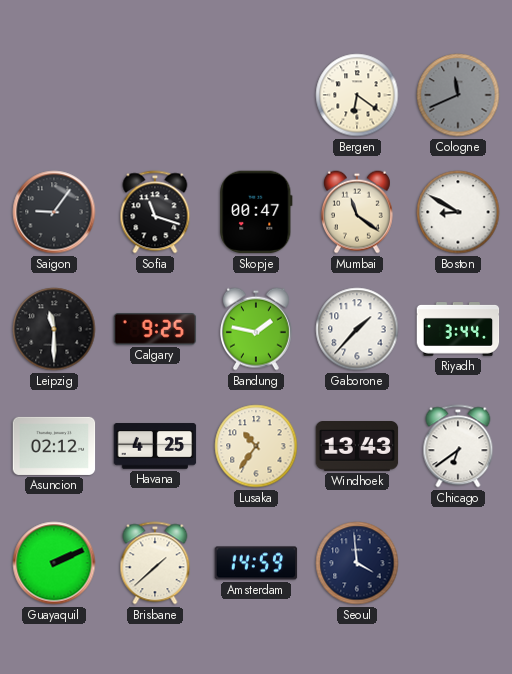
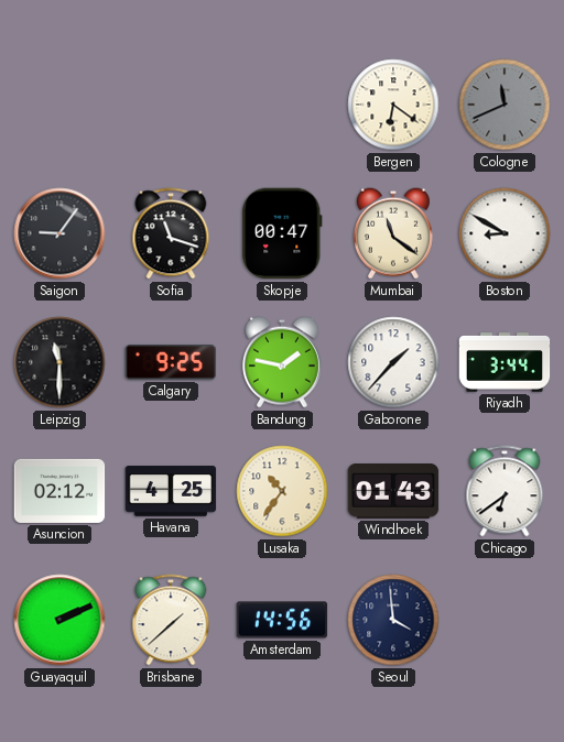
Windhoek: 13:43 -> 01:43 (393, 492)
Amsterdam: 14:59 -> 14:56 (282, 620)
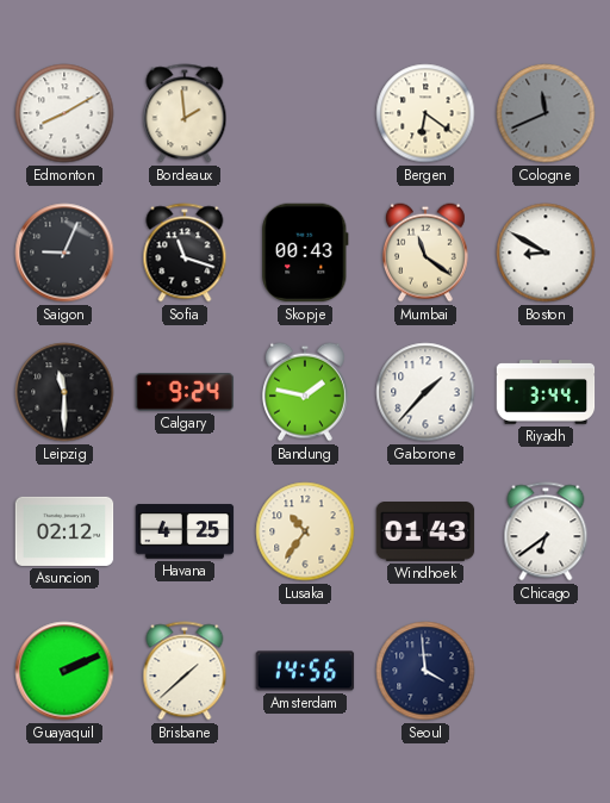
Edmonton: none -> 8:10 (64, 113)
Bordeaux: none -> 1:59 (185, 113)
Saigon: 9:06 -> 9:04 (64, 253)
Skopje: 00:47 -> 00:43 (305, 253)
Calgary: 9:25 -> 9:24 (185, 393)
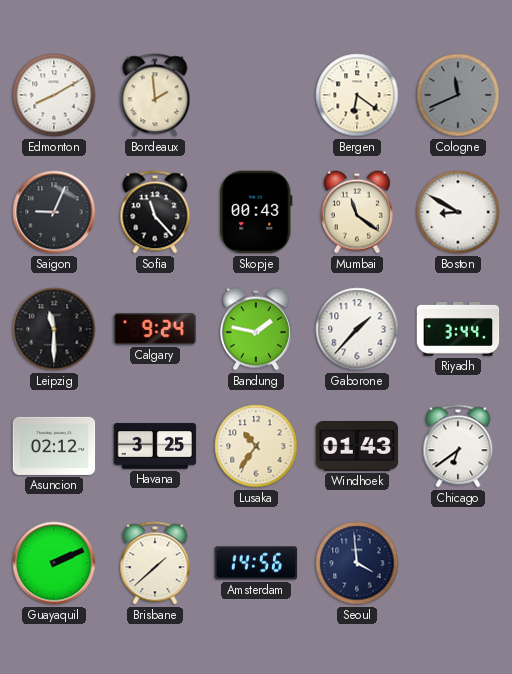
Sofia: 11:18 -> 11:23 (155, 212)
Havana: 4:25 -> 3:25 (155, 446)
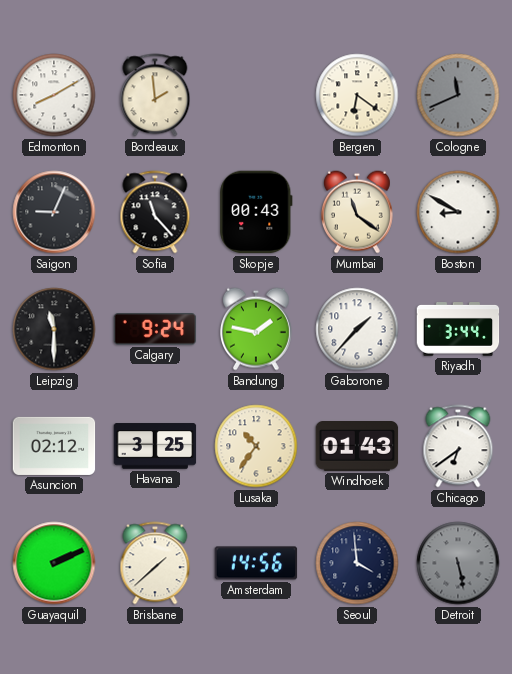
Detroit: none -> 5:28 (458, 563)
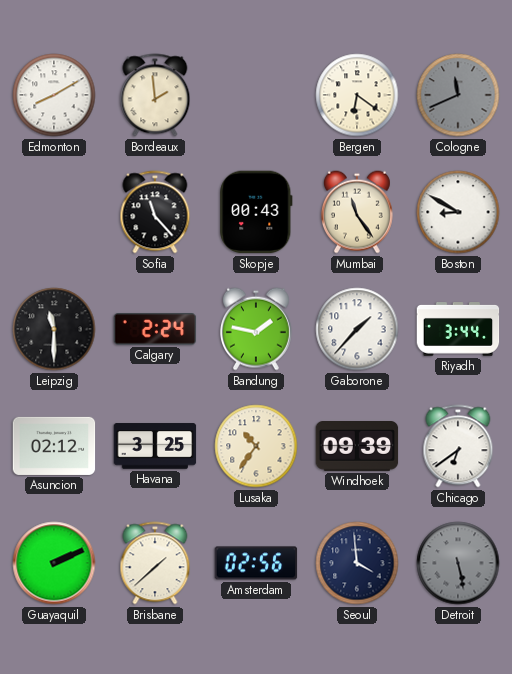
Saigon: 9:04 -> none (54, 212)
Mumbai: 11:21 -> 11:24 (357, 212)
Calgary: 9:24 -> 2:24 (155, 330)
Windhoek: 01:43 -> 09:39 (357, 447)
Amsterdam: 14:56 -> 02:56 (256, 563)
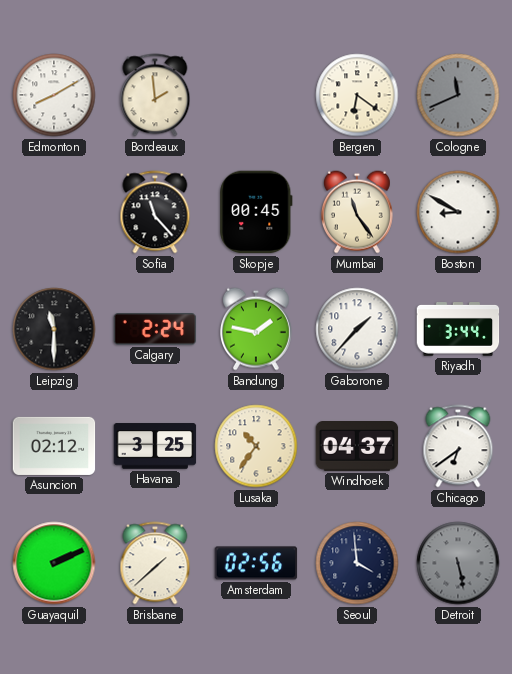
Skopje: 00:43 -> 00:45 (256, 212)
Windhoek: 09:39 -> 04:37 (357, 447)
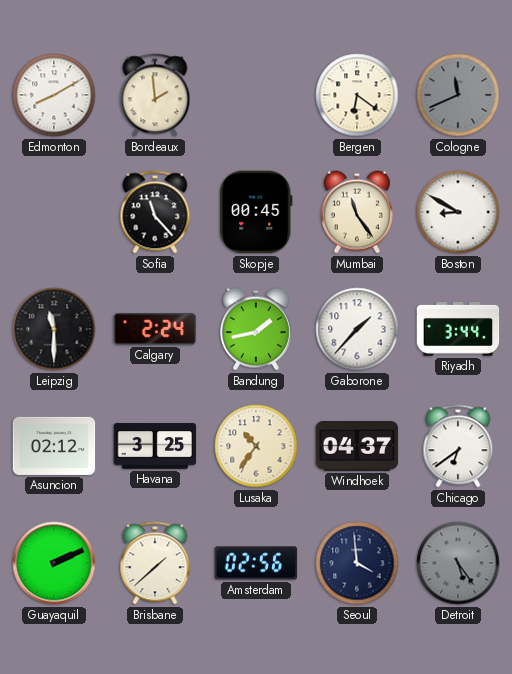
Bandung: 1:47 -> 1:43 (256, 329)
Detroit: 5:28 -> 5:24 (458, 563)
